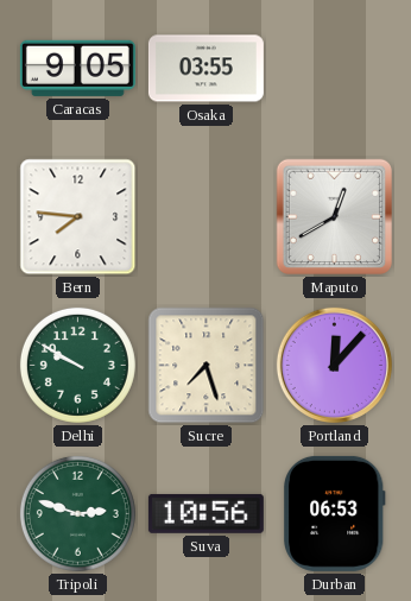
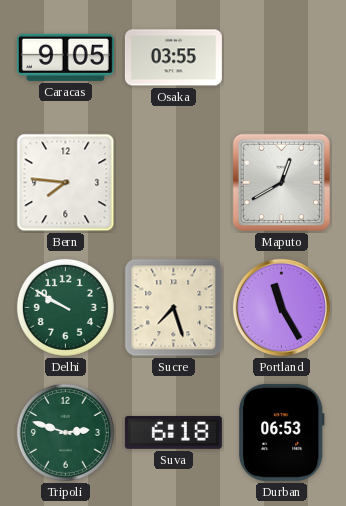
Portland: 12:07 -> 11:25 (281, 307)
Suva: 10:56 -> 6:18 (173, 432)
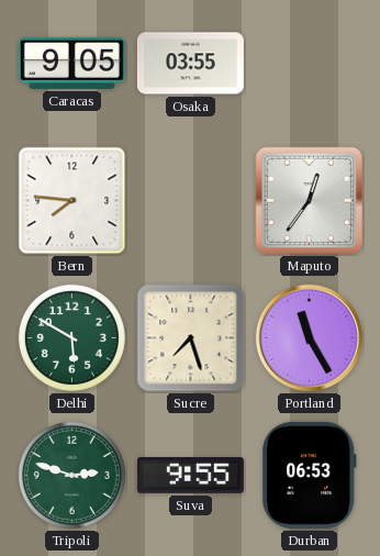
Maputo: 12:40 -> 12:36 (309, 200)
Delhi: 9:50 -> 5:50 (71, 337)
Suva: 6:18 -> 9:55 (190, 475)
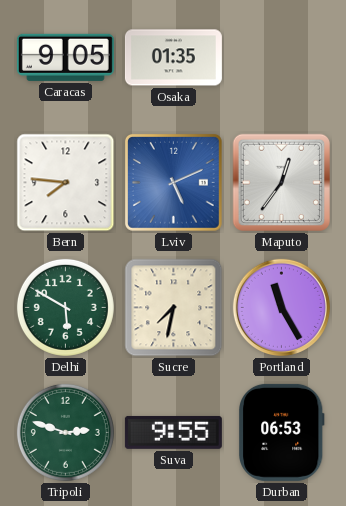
Osaka: 03:55 -> 01:35 (173, 58)
Lviv: none -> 5:11 (174, 183)
Sucre: 7:27 -> 7:32 (174, 308)
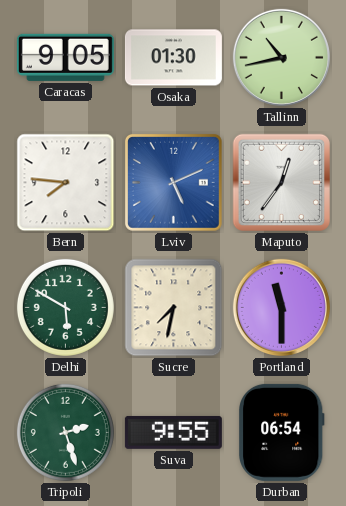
Osaka: 01:35 -> 01:30 (173, 58)
Tallinn: none -> 10:43 (281, 57)
Portland: 11:25 -> 11:30 (281, 307)
Tripoli: 2:48 -> 2:27 (65, 432)
Durban: 06:53 -> 06:54 (282, 432)
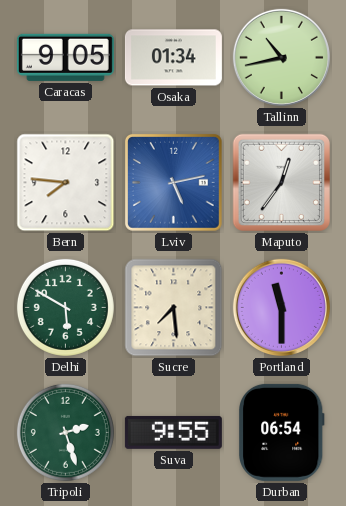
Osaka: 01:30 -> 01:34 (173, 58)
Lviv: 5:11 -> 5:13 (174, 183)
Sucre: 7:32 -> 7:29 (174, 308)
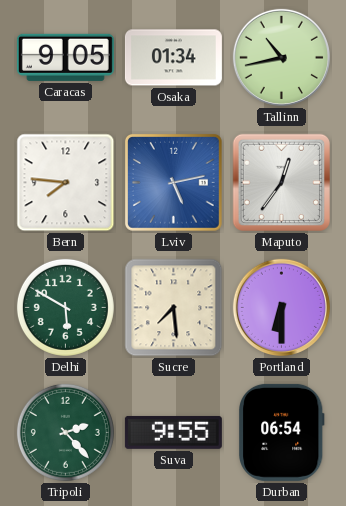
Portland: 11:30 -> 6:30 (281, 307)
Tripoli: 2:27 -> 2:23 (65, 432)
